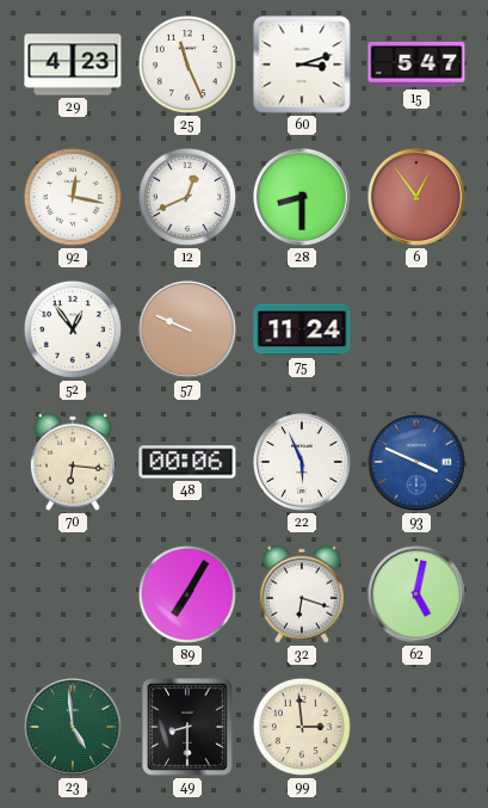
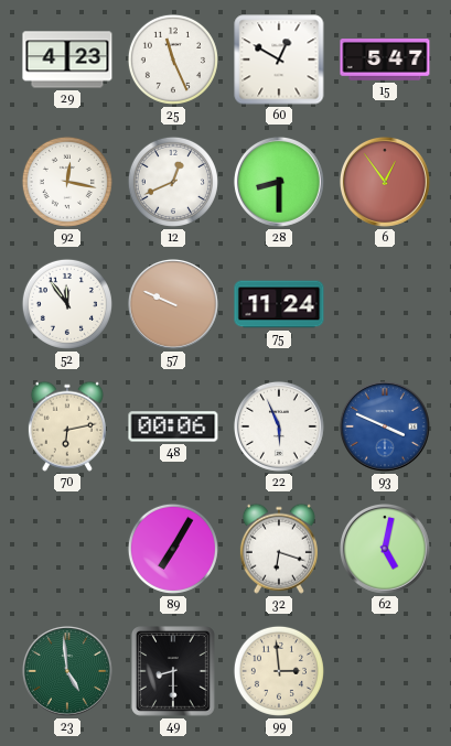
60: 3:12 -> 12:50 (279, 60)
52: 12:54 -> 11:54 (67, 304)
70: 6:16 -> 6:13 (67, 426)
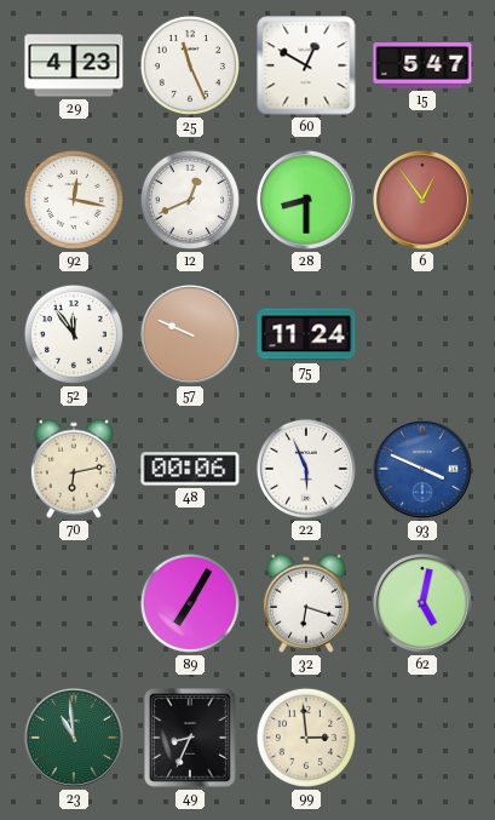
23: 4:59 -> 10:59 (74, 738)
49: 8:30 -> 8:34 (190, 738)
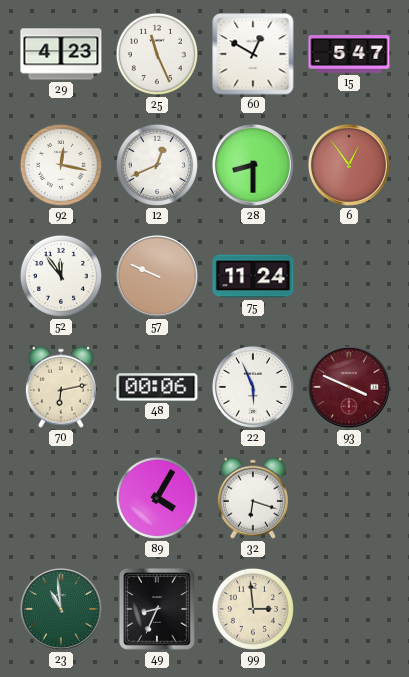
93 dial: blue -> burgundy (349, 387)
89: 7:05 -> 4:05 (157, 498)
62: 5:02 -> none (422, 603)
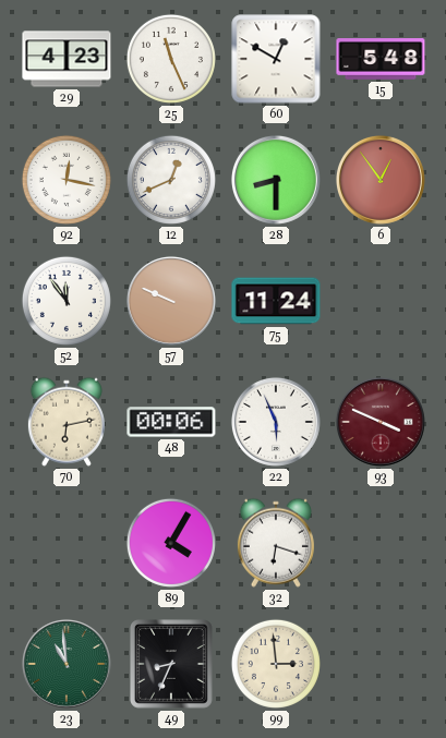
15: 5:47 -> 5:48 (381, 60)
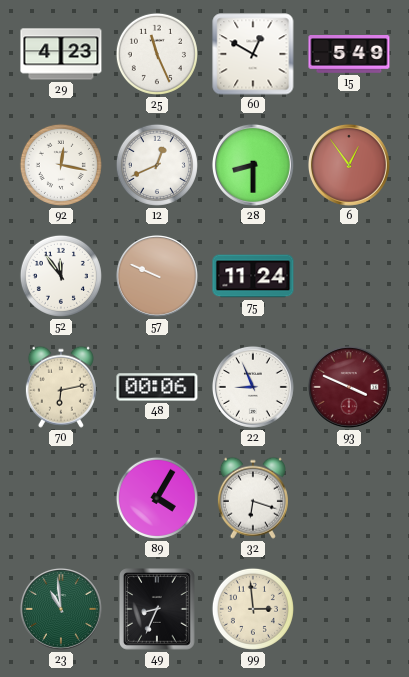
15: 5:48 -> 5:49 (349, 55)
22: 5:56 -> 8:56 (253, 387)
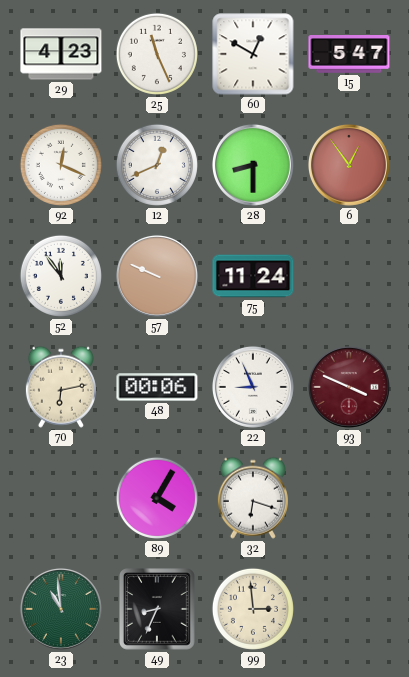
15: 5:49 -> 5:47 (349, 55)
92: 12:17 -> 12:19 (61, 165)
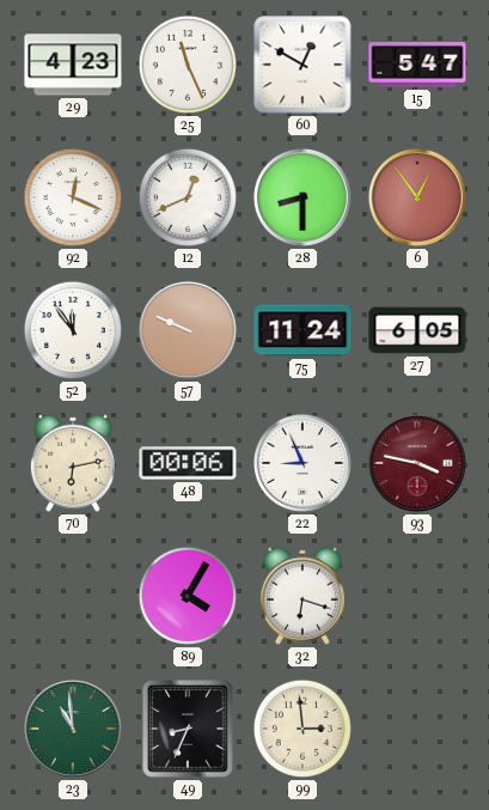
27: none -> 6:05 (417, 330)
93: 3:49 -> 3:47 (417, 463)
